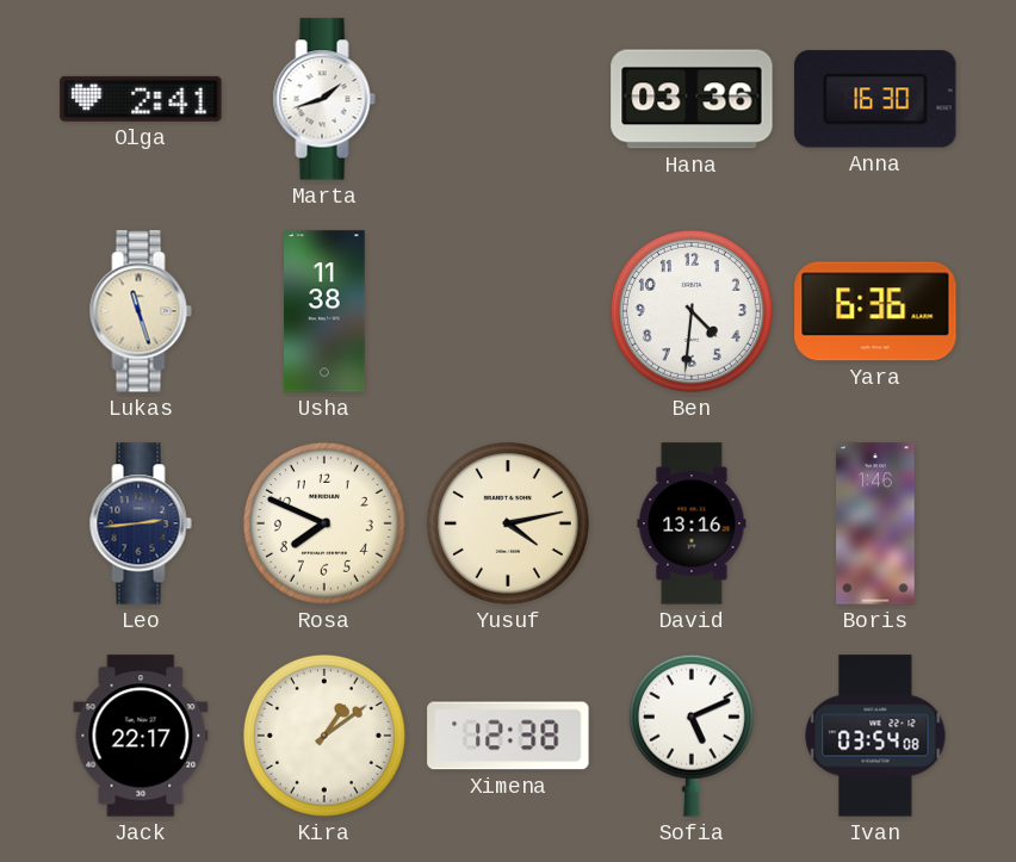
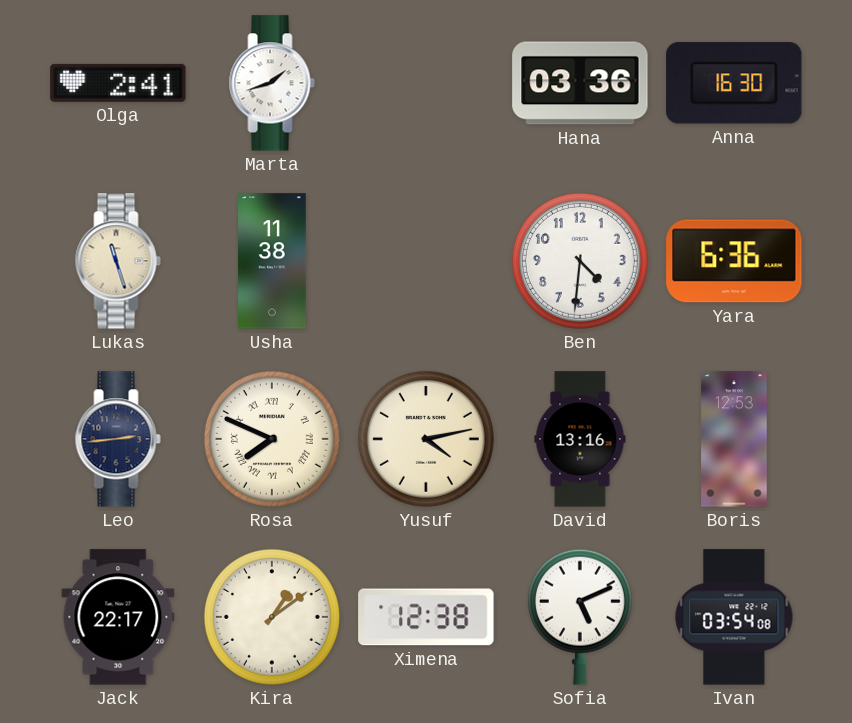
Rosa numerals: Arabic -> Roman (272, 439)
Boris: 1:46 -> 12:53 (734, 439)
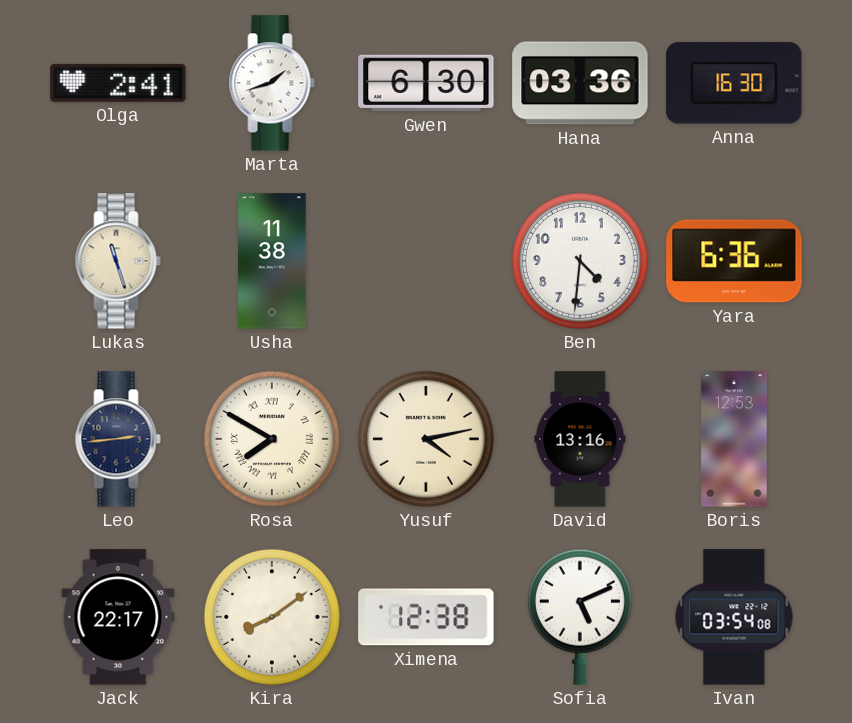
Gwen: none -> 6:30 (426, 83)
Rosa: 7:49 -> 7:50 (272, 439)
Kira: 1:09 -> 8:09 (272, 617)
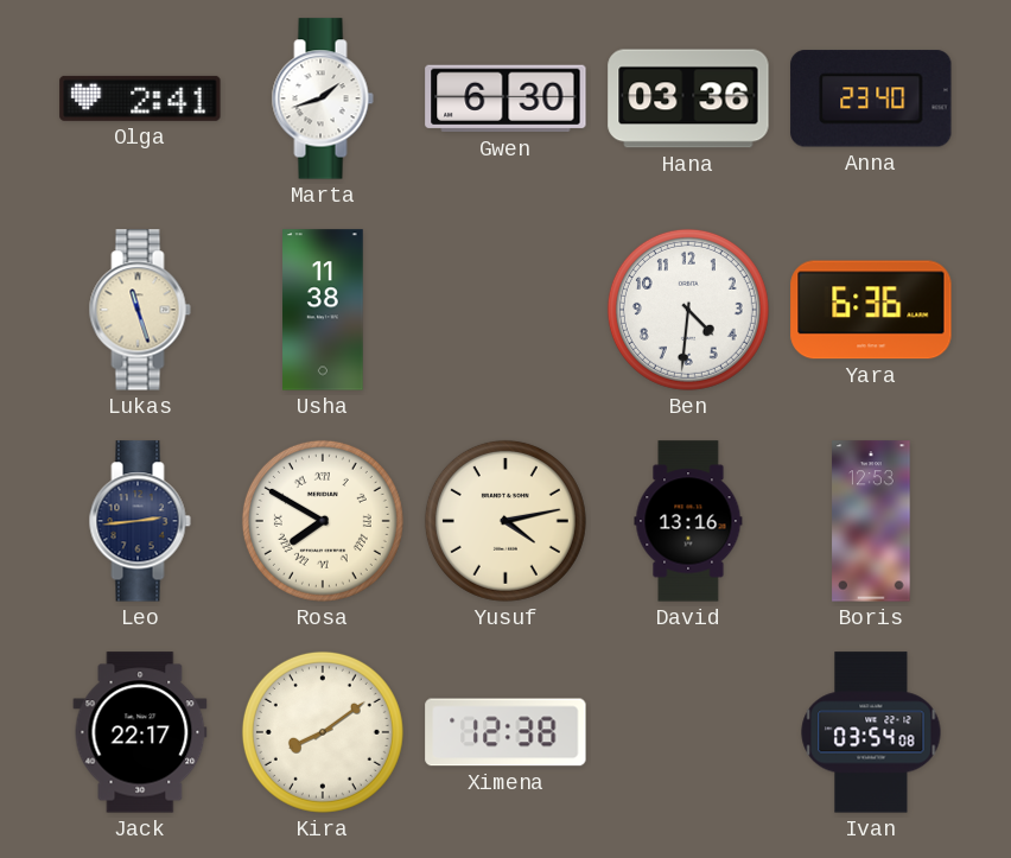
Anna: 16:30 -> 23:40 (871, 98)
Sofia: 5:11 -> none (580, 617)
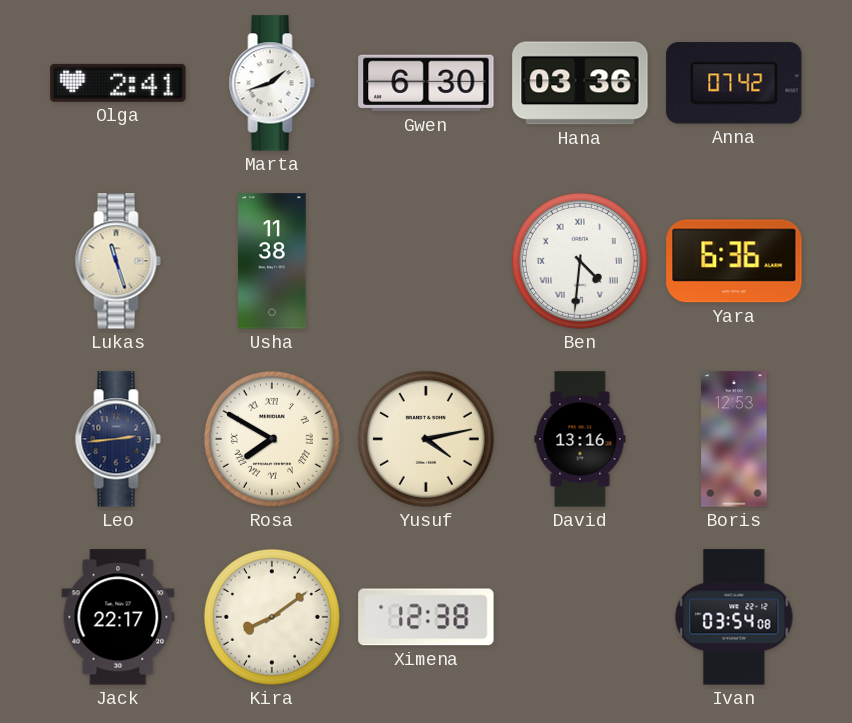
Anna: 23:40 -> 07:42 (734, 83)
Ben numerals: Arabic -> Roman (580, 261)
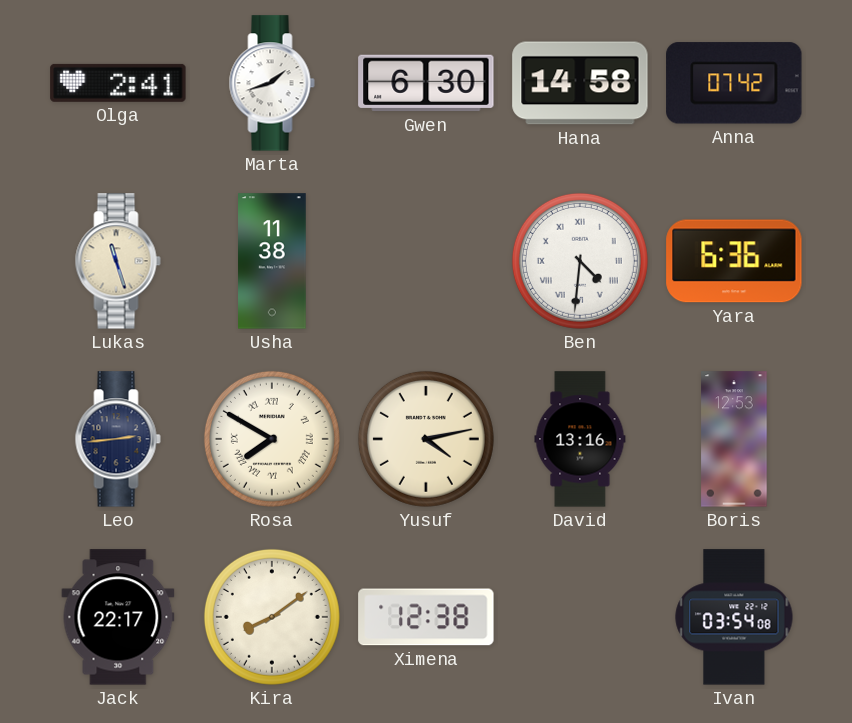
Hana: 03:36 -> 14:58 (580, 83)
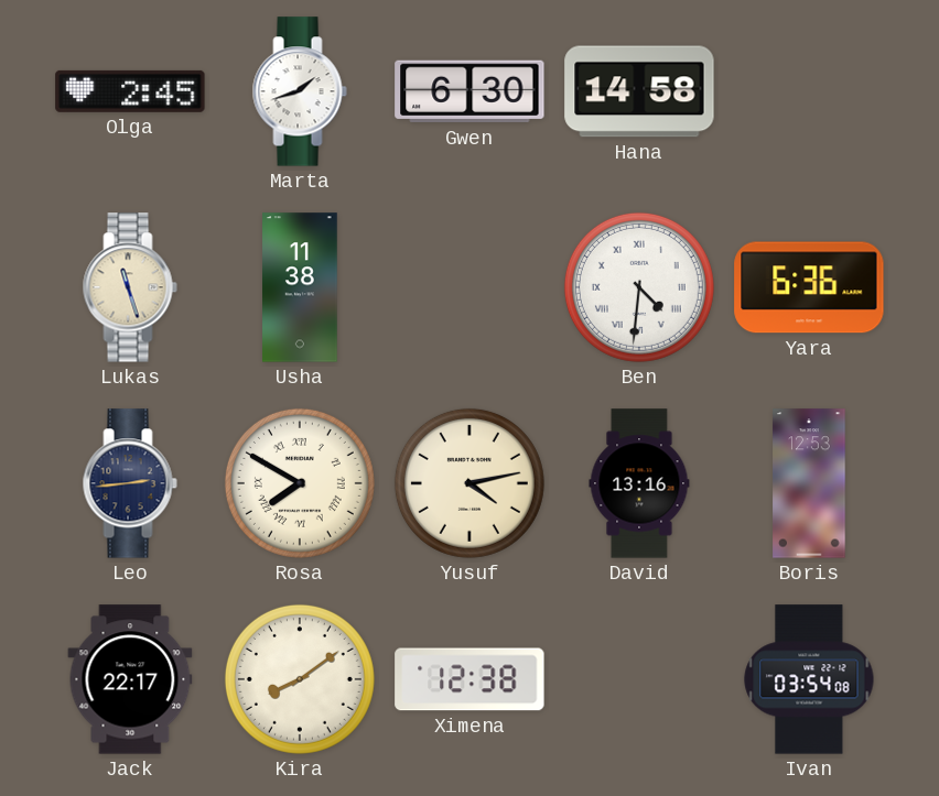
Olga: 2:41 -> 2:45 (130, 91)
Anna: 07:42 -> none (734, 83)
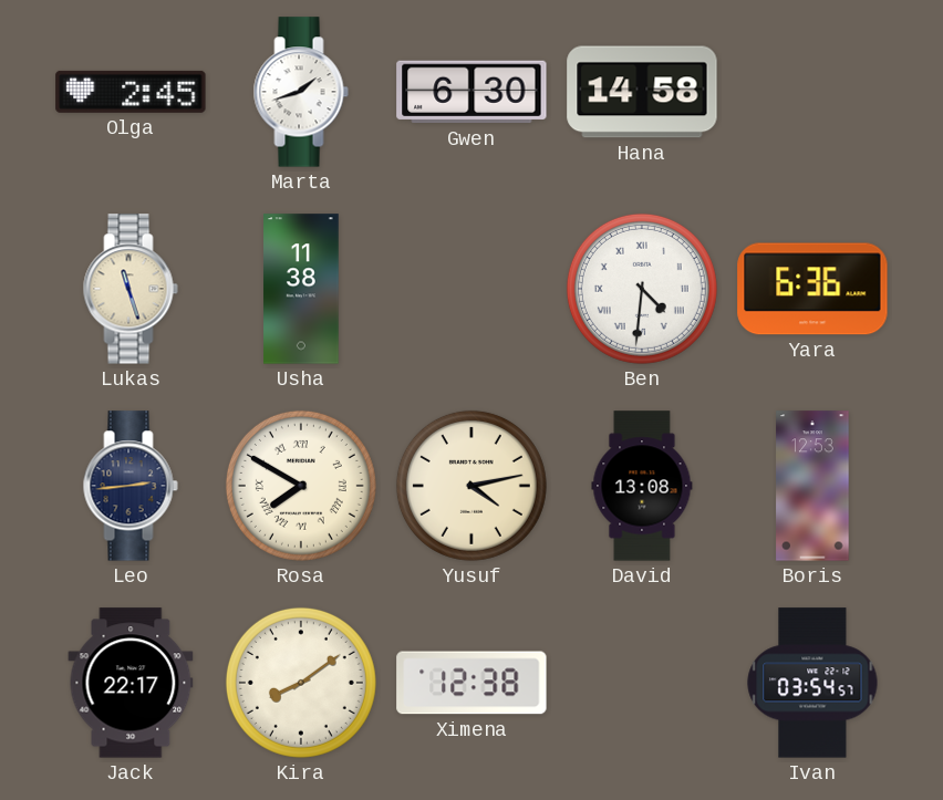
David: 13:16 -> 13:08 (642, 486)
Ivan: 03:54:08 -> 03:54:57 (812, 683)
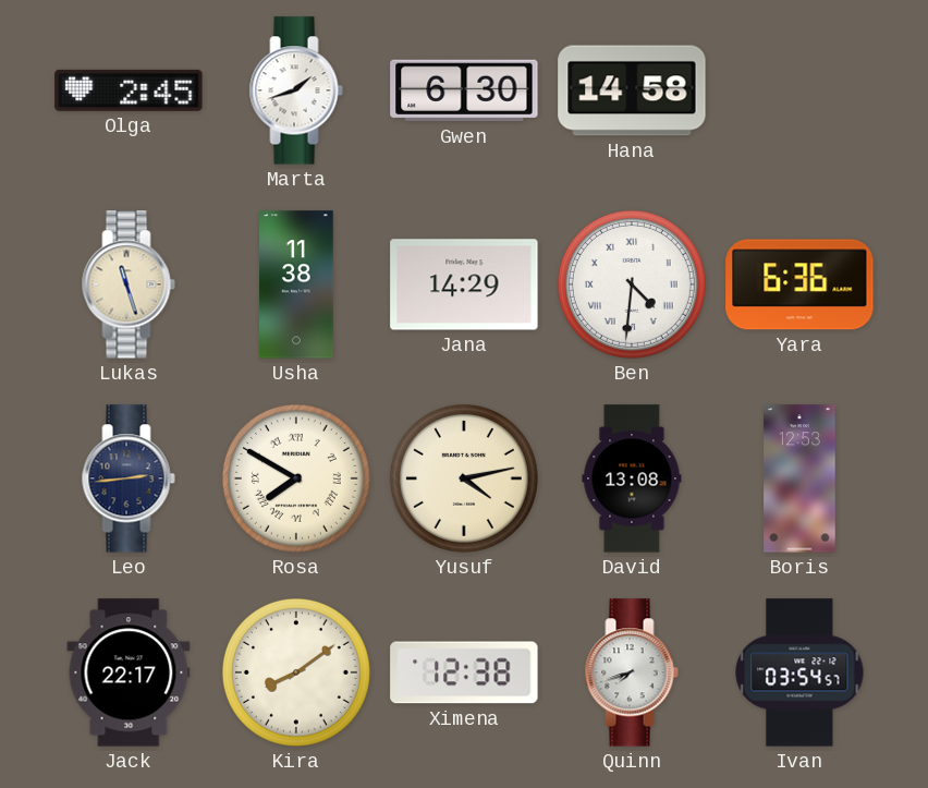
Jana: none -> 14:29 (464, 284)
Quinn: none -> 7:42 (632, 672)
